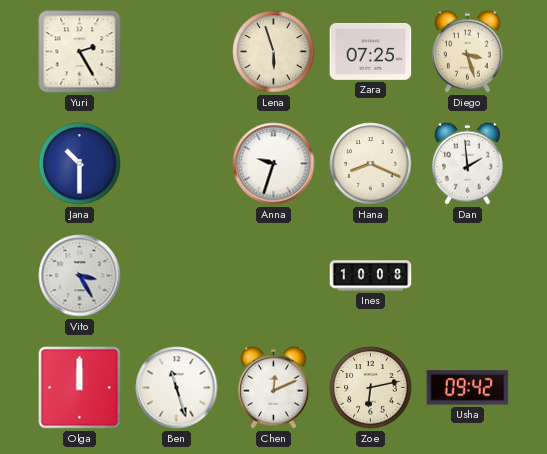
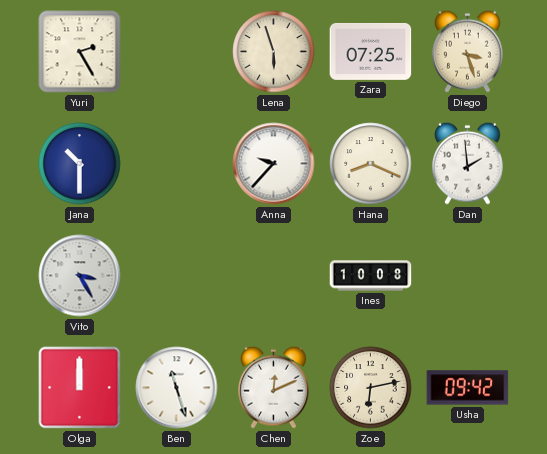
Anna: 9:33 -> 9:37 (274, 164)
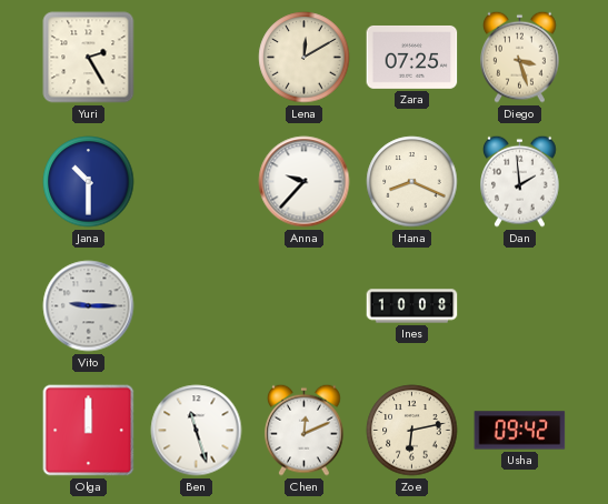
Lena: 5:57 -> 12:10 (305, 58)
Vito: 3:25 -> 9:15 (89, 306)
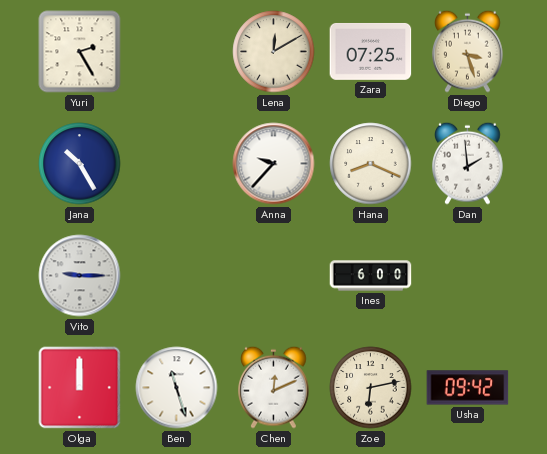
Jana: 10:30 -> 10:25 (80, 164)
Ines: 10:08 -> 6:00 (371, 276)
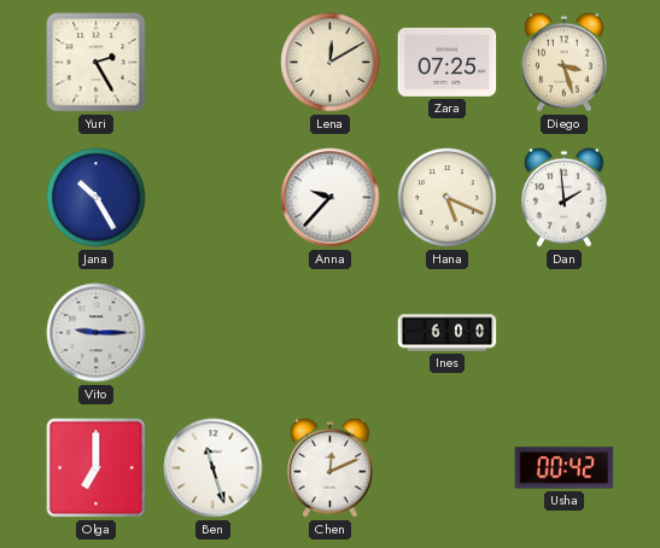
Hana: 8:19 -> 5:19 (448, 198)
Olga: 12:00 -> 7:00 (97, 468)
Zoe: 6:13 -> none (371, 388)
Usha: 09:42 -> 00:42 (565, 468)
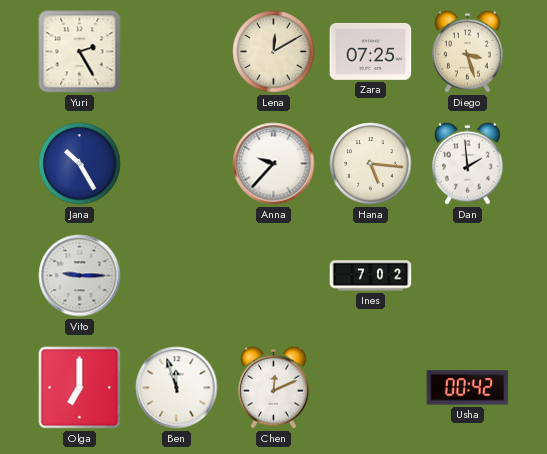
Hana: 5:19 -> 5:16 (371, 164)
Ines: 6:00 -> 7:02 (371, 276)
Ben: 11:27 -> 11:57 (177, 388)
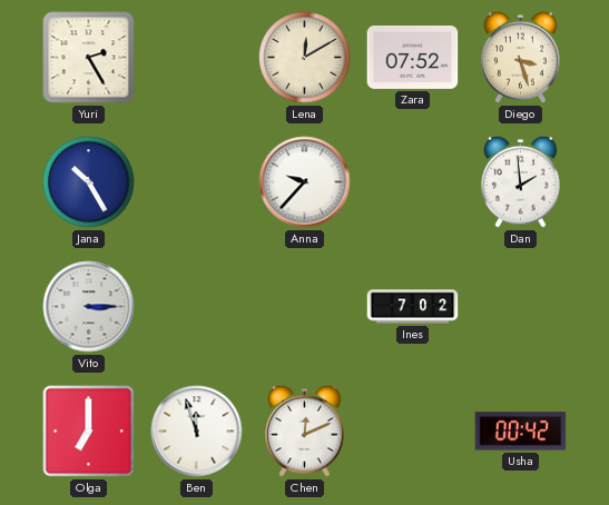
Zara: 07:25 -> 07:52 (413, 57)
Hana: 5:16 -> none (371, 164)
Vito: 9:15 -> 3:15 (89, 307)
